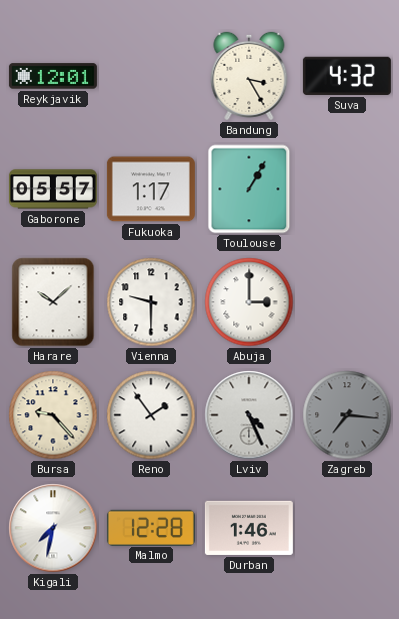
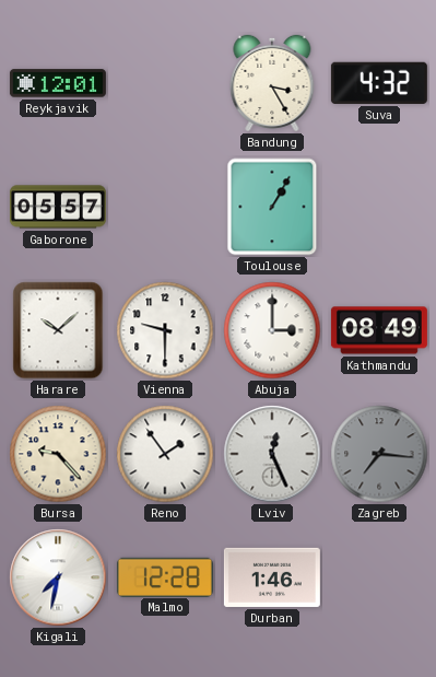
Fukuoka: 1:17 -> none (151, 189)
Kathmandu: none -> 08:49 (379, 330)
Lviv: 4:26 -> 12:26 (272, 454)
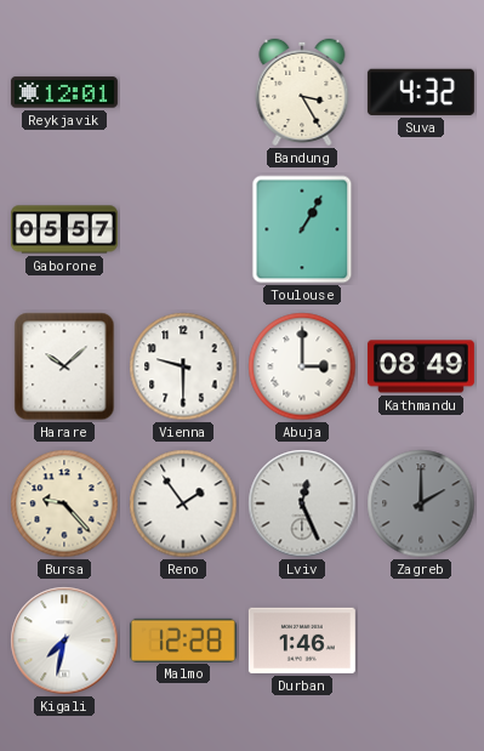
Zagreb: 7:16 -> 2:00 (421, 503)
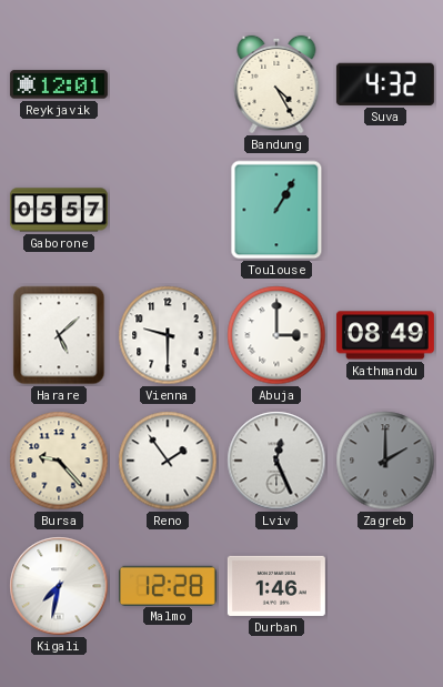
Bandung: 3:25 -> 4:25 (276, 84)
Harare: 10:08 -> 5:08 (59, 335)
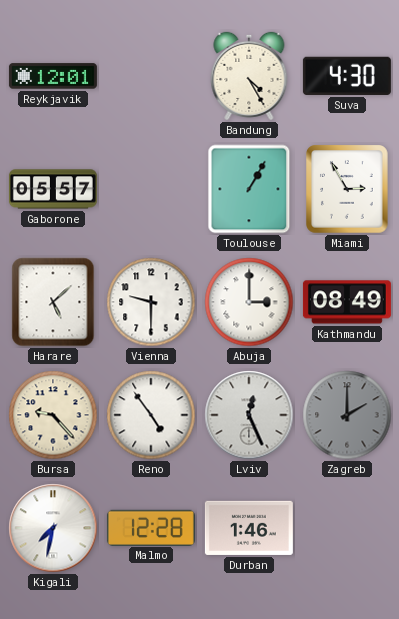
Suva: 4:32 -> 4:30 (347, 76)
Miami: none -> 2:55 (348, 190)
Reno: 1:54 -> 4:54 (151, 415)
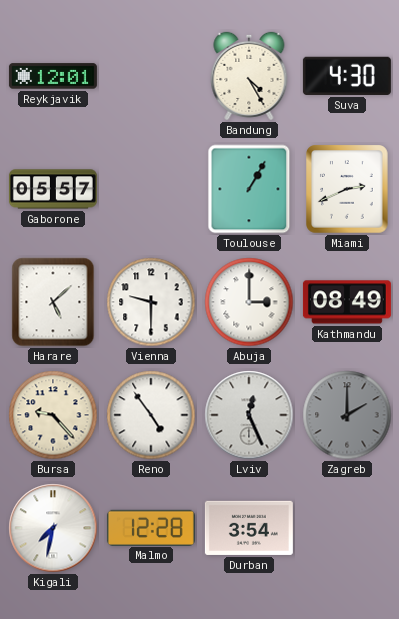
Miami: 2:55 -> 2:41 (348, 190)
Durban: 1:46 -> 3:54 (249, 528)
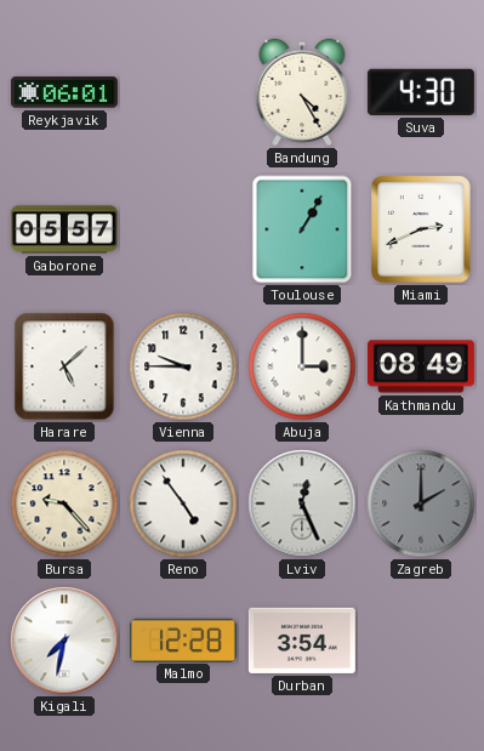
Reykjavik: 12:01 -> 06:01 (64, 92)
Vienna: 9:30 -> 9:45 (183, 366)
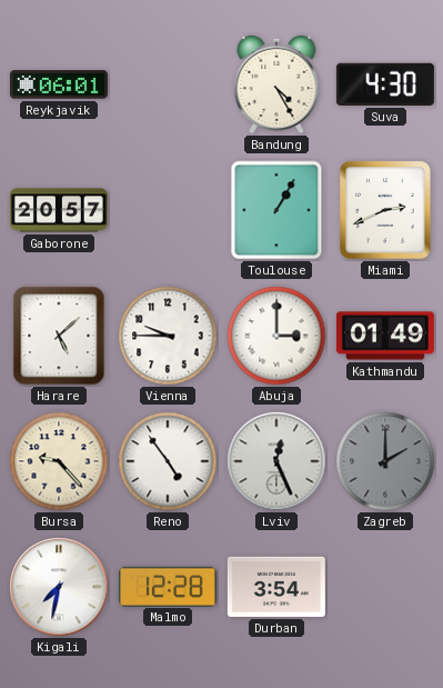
Gaborone: 05:57 -> 20:57 (59, 210)
Kathmandu: 08:49 -> 01:49 (385, 336)
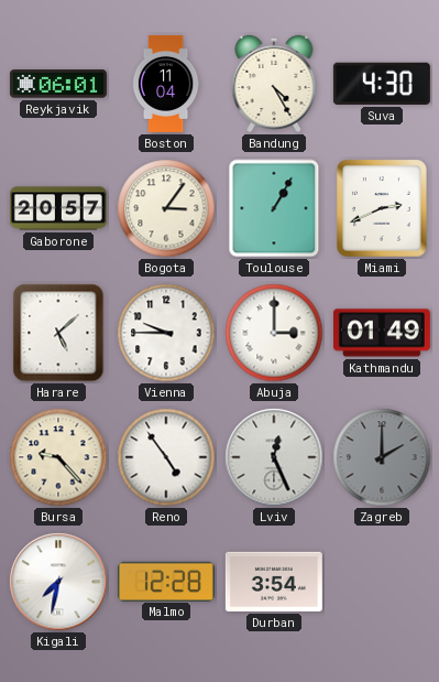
Boston: none -> 11:04 (166, 84)
Bogota: none -> 3:06 (166, 208)
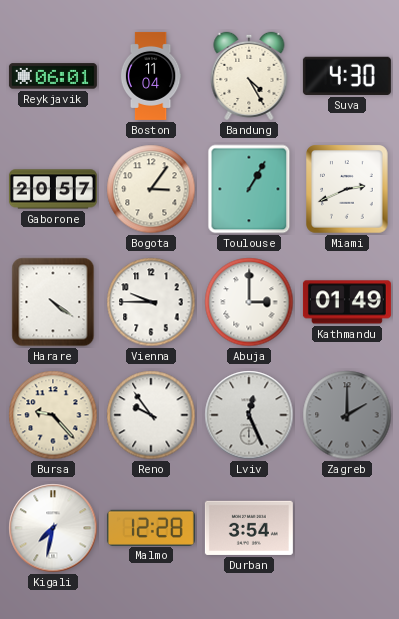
Harare: 5:08 -> 4:21 (53, 302)
Reno: 4:54 -> 9:54 (151, 415)
